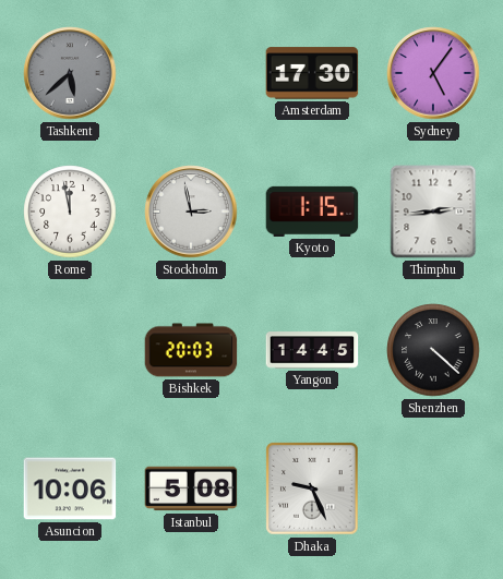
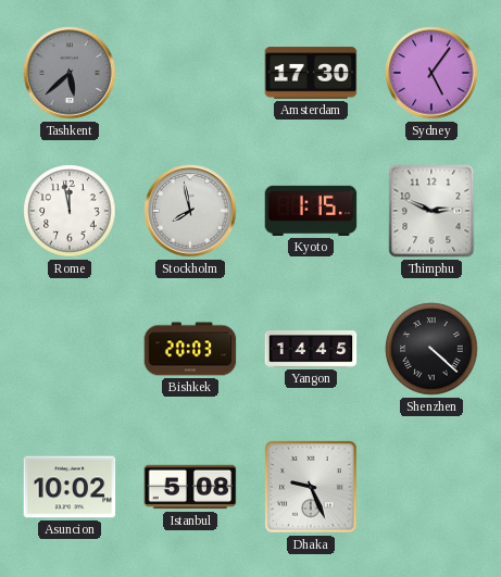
Stockholm: 2:58 -> 7:58 (190, 211)
Thimphu: 2:44 -> 2:49 (431, 211)
Asuncion: 10:06 -> 10:02 (70, 487)
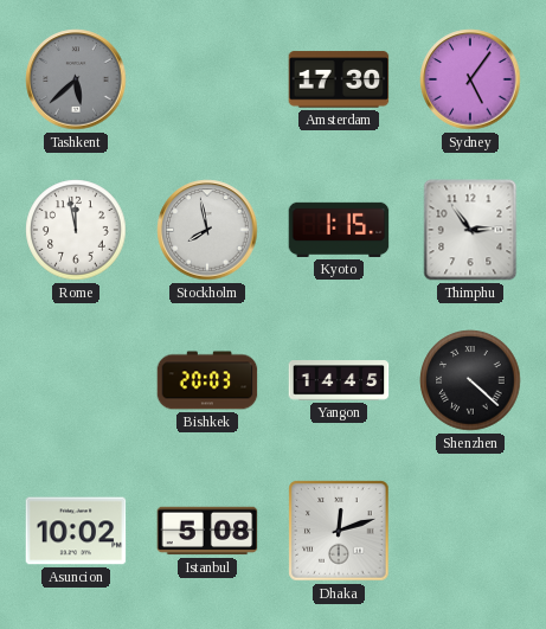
Thimphu: 2:49 -> 2:54 (470, 230)
Dhaka: 9:26 -> 12:12 (339, 531)
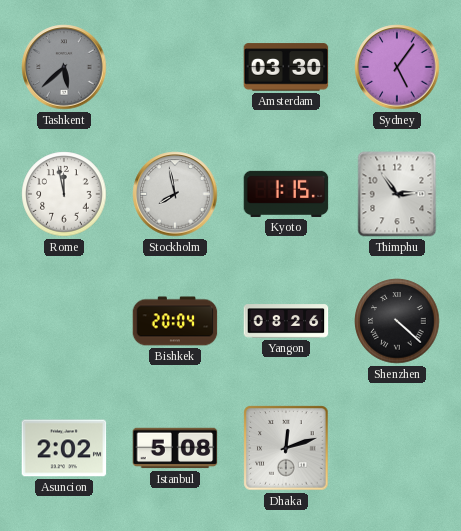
Amsterdam: 17:30 -> 03:30 (286, 67)
Bishkek: 20:03 -> 20:04 (175, 321)
Yangon: 14:45 -> 08:26 (286, 321)
Asuncion: 10:02 -> 2:02 (64, 448)
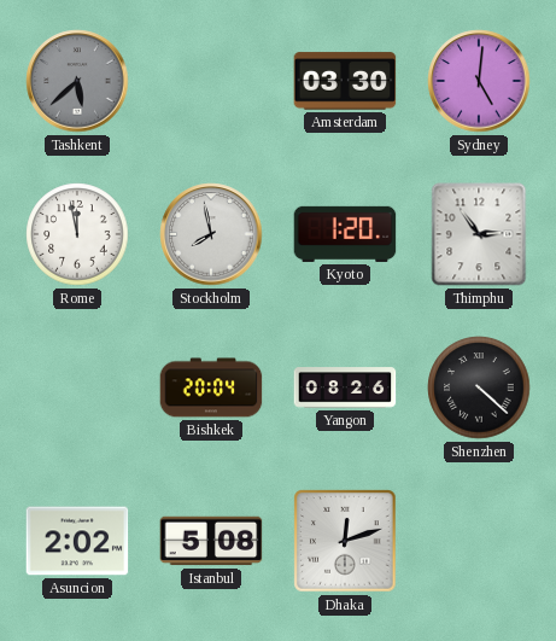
Sydney: 5:06 -> 5:01 (479, 81)
Kyoto: 1:15 -> 1:20 (345, 234)
